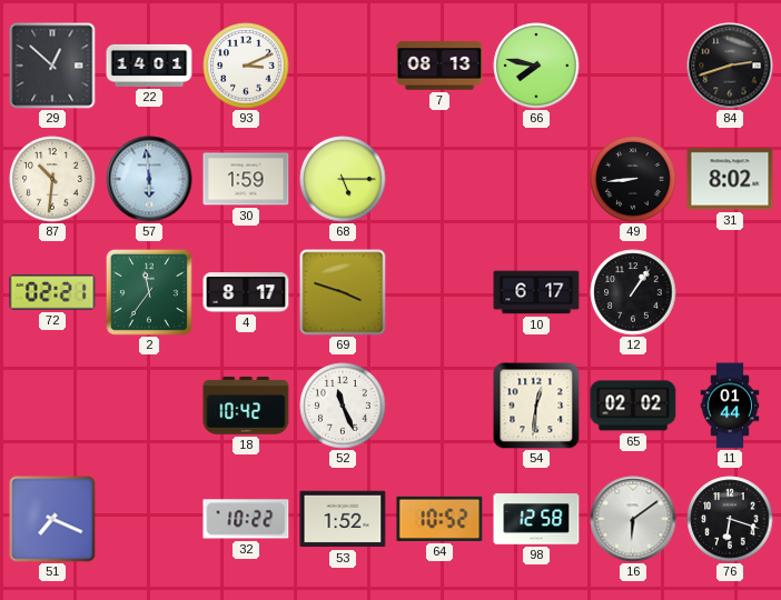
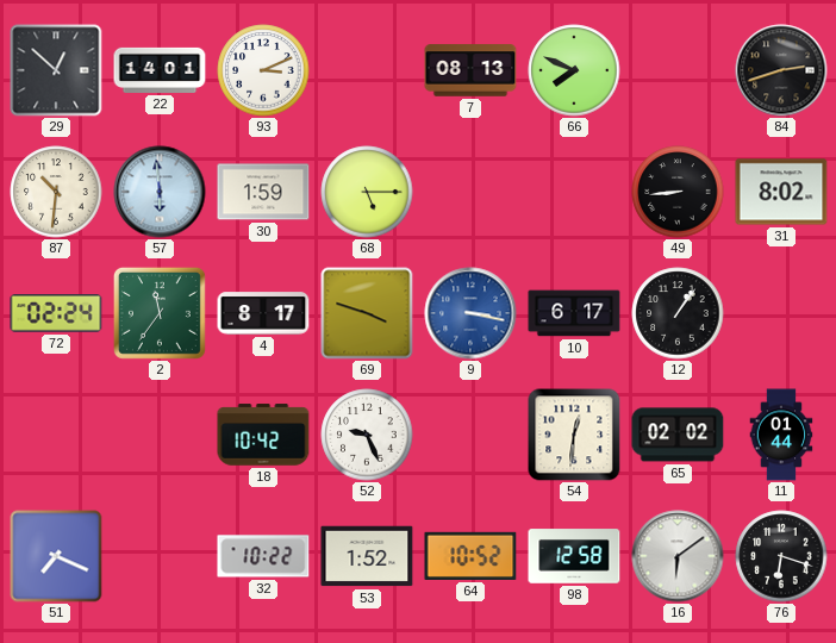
66: 7:47 -> 7:49 (574, 70)
72: 02:21 -> 02:24 (56, 314)
9: none -> 3:17 (470, 313)
52: 11:26 -> 9:26 (367, 435)
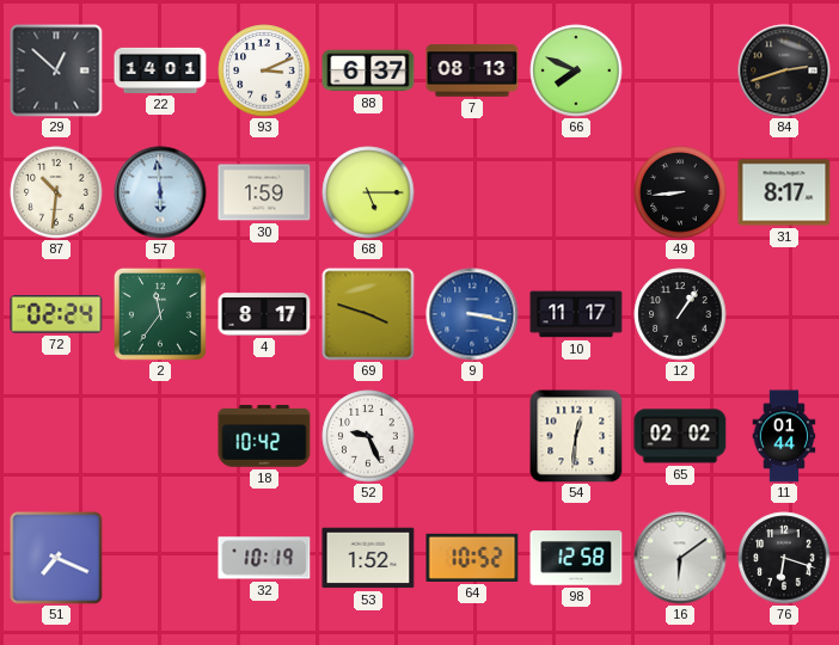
88: none -> 6:37 (368, 70)
31: 8:02 -> 8:17 (784, 192)
10: 6:17 -> 11:17 (576, 314)
32: 10:22 -> 10:19 (264, 558)
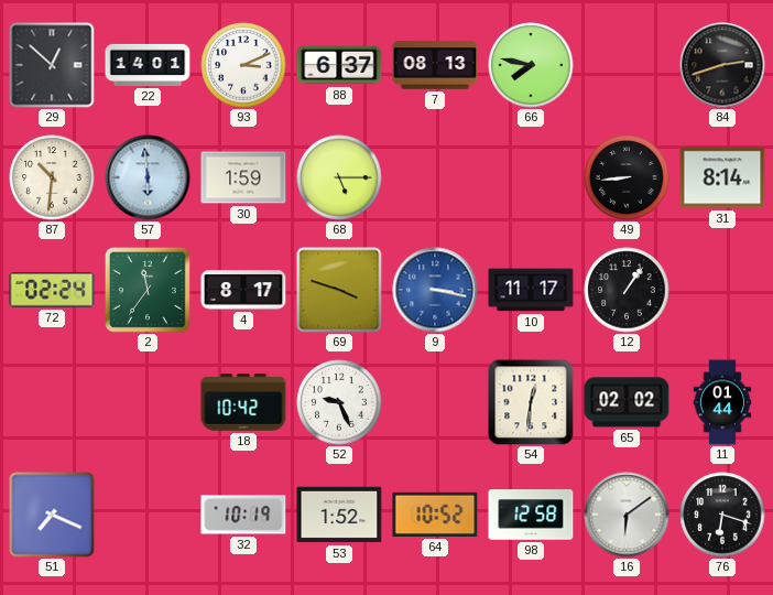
66: 7:49 -> 7:47 (531, 65)
31: 8:17 -> 8:14 (722, 177)
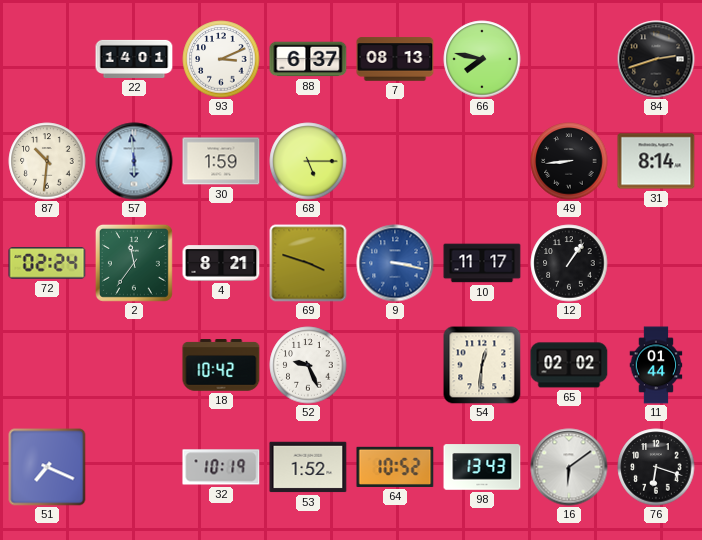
29: 12:52 -> none (52, 65)
4: 8:17 -> 8:21 (221, 263)
98: 12:58 -> 13:43 (482, 467)
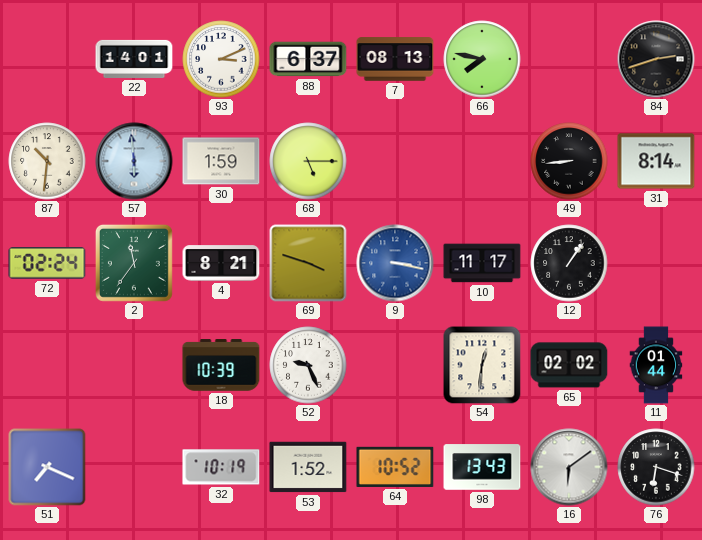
18: 10:42 -> 10:39 (221, 365)
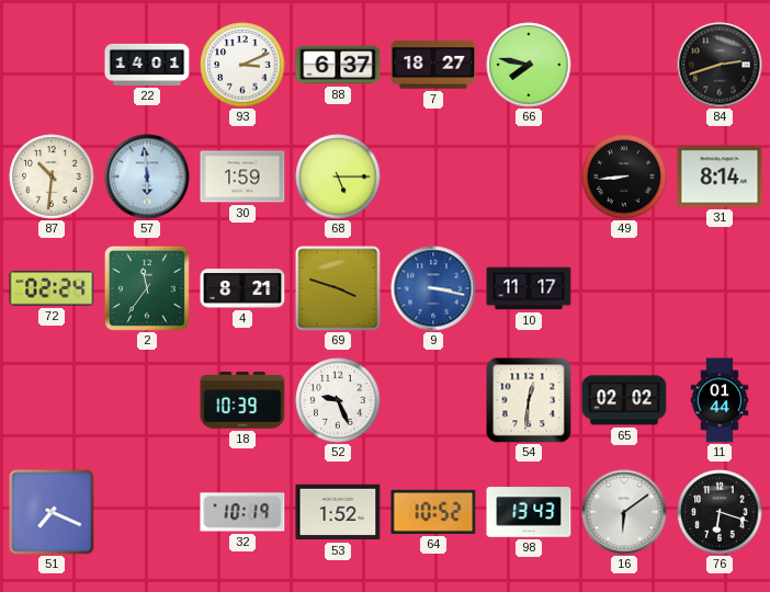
7: 08:13 -> 18:27 (433, 65)
12: 1:06 -> none (569, 263)
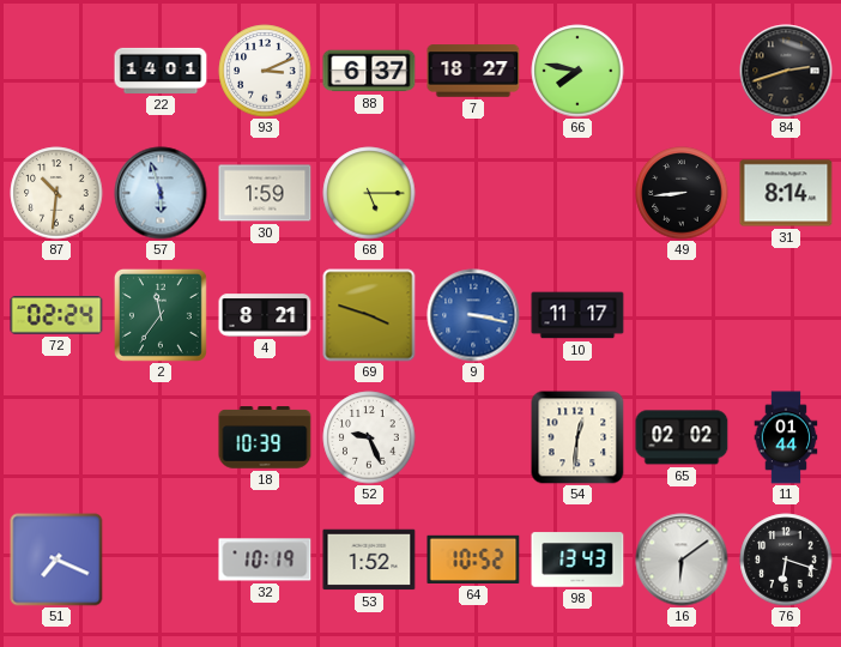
57: 5:59 -> 5:57 (161, 193)
